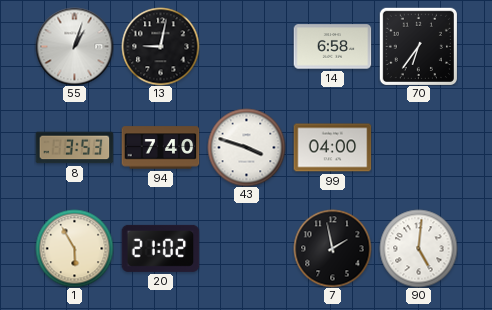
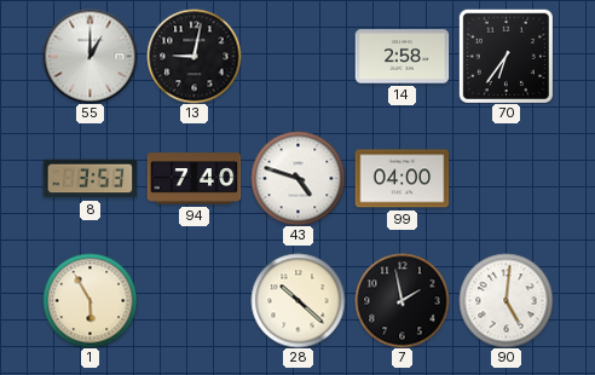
55: 1:03 -> 1:00 (89, 56)
14: 6:58 -> 2:58 (402, 57)
43: 3:48 -> 4:48 (297, 178)
20: 21:02 -> none (160, 248)
28: none -> 10:22 (297, 300)
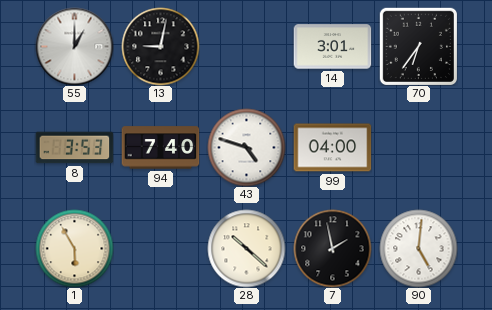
14: 2:58 -> 3:01 (332, 47)
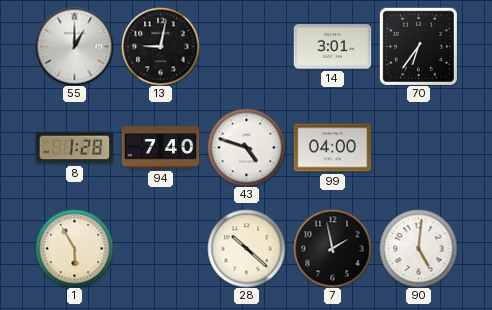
8: 3:53 -> 1:28 (74, 148)
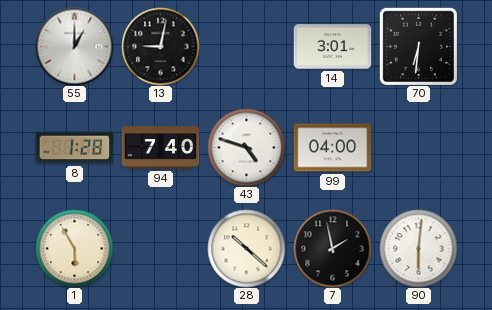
70: 6:36 -> 6:31 (418, 46)
90: 5:01 -> 6:01 (418, 248)
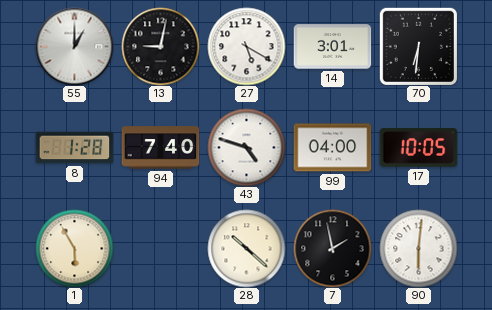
27: none -> 5:20 (246, 46)
17: none -> 10:05 (418, 148)
